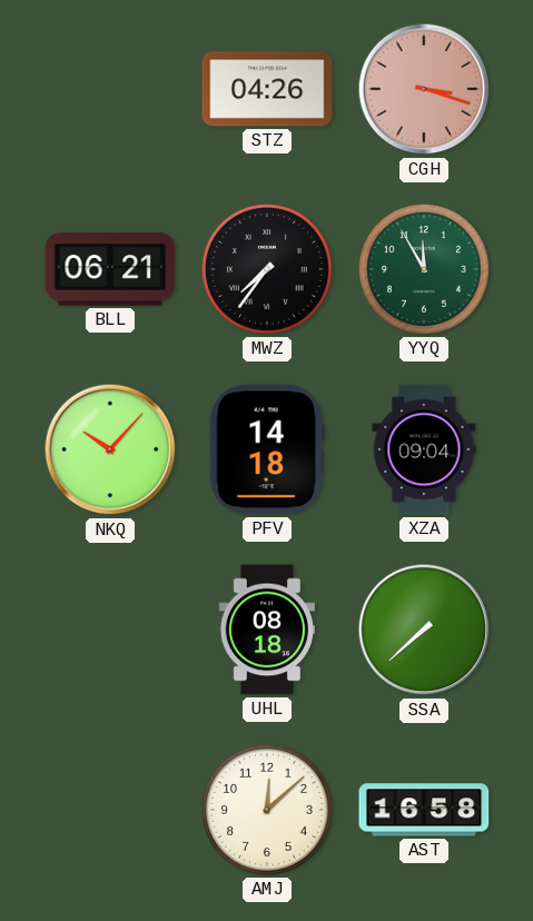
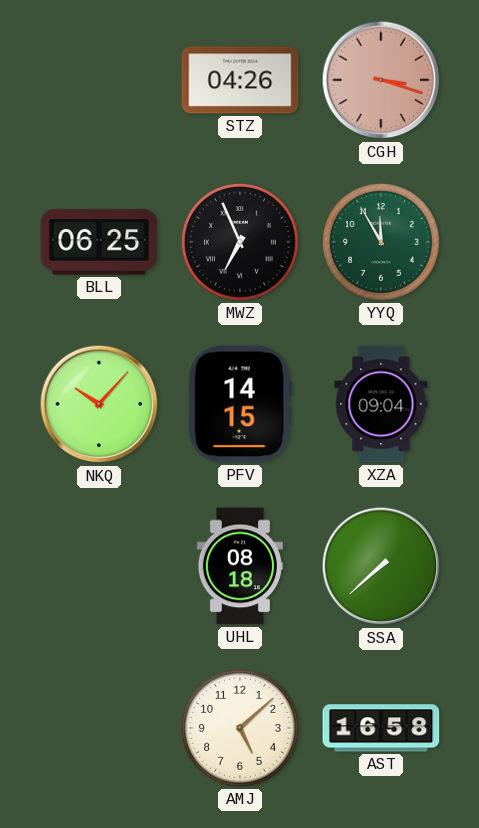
BLL: 06:21 -> 06:25 (99, 242)
MWZ: 7:36 -> 6:56 (240, 242)
PFV: 14:18 -> 14:15 (240, 404)
AMJ: 12:08 -> 5:08 (240, 728)
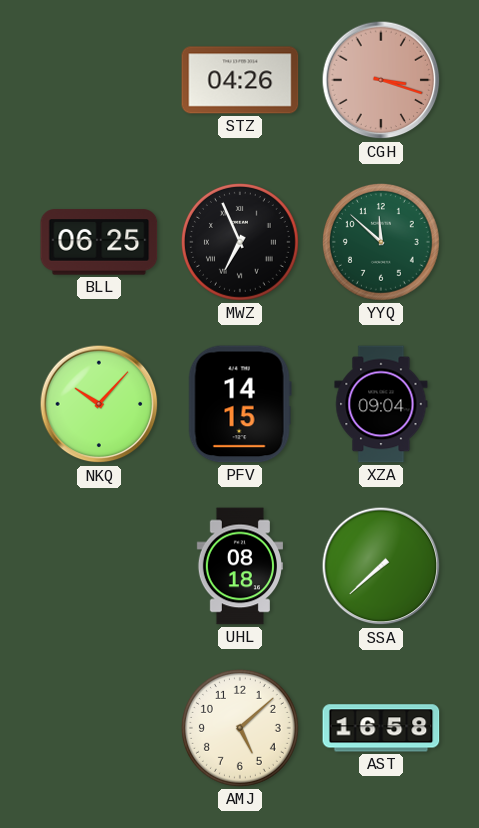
YYQ: 11:55 -> 11:52 (381, 242)
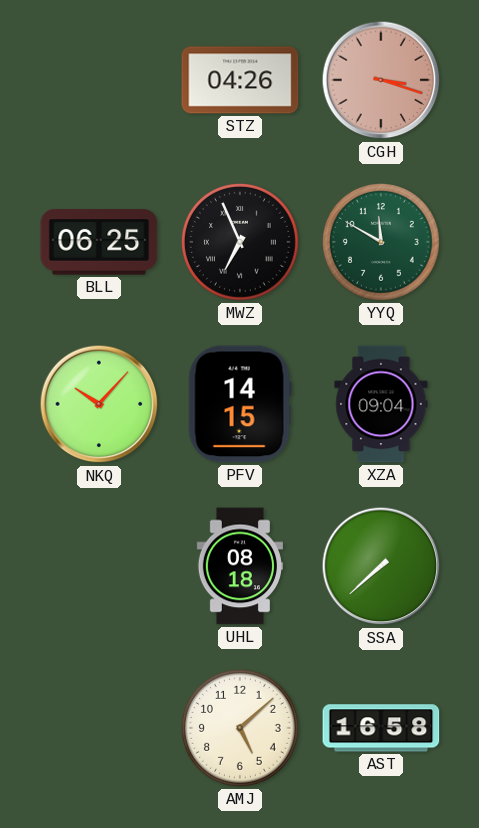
YYQ: 11:52 -> 11:50 (381, 242)
